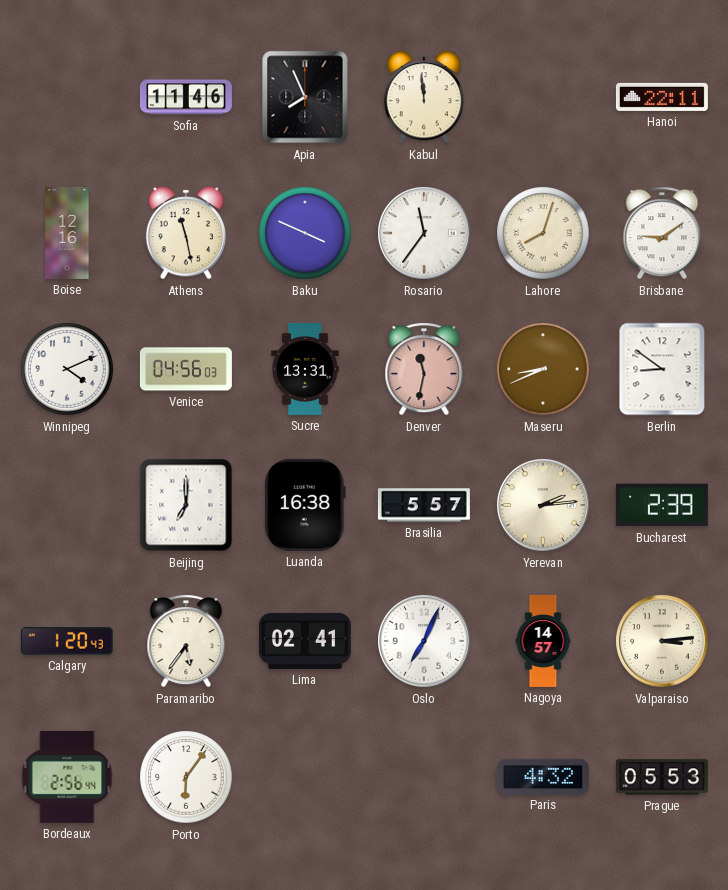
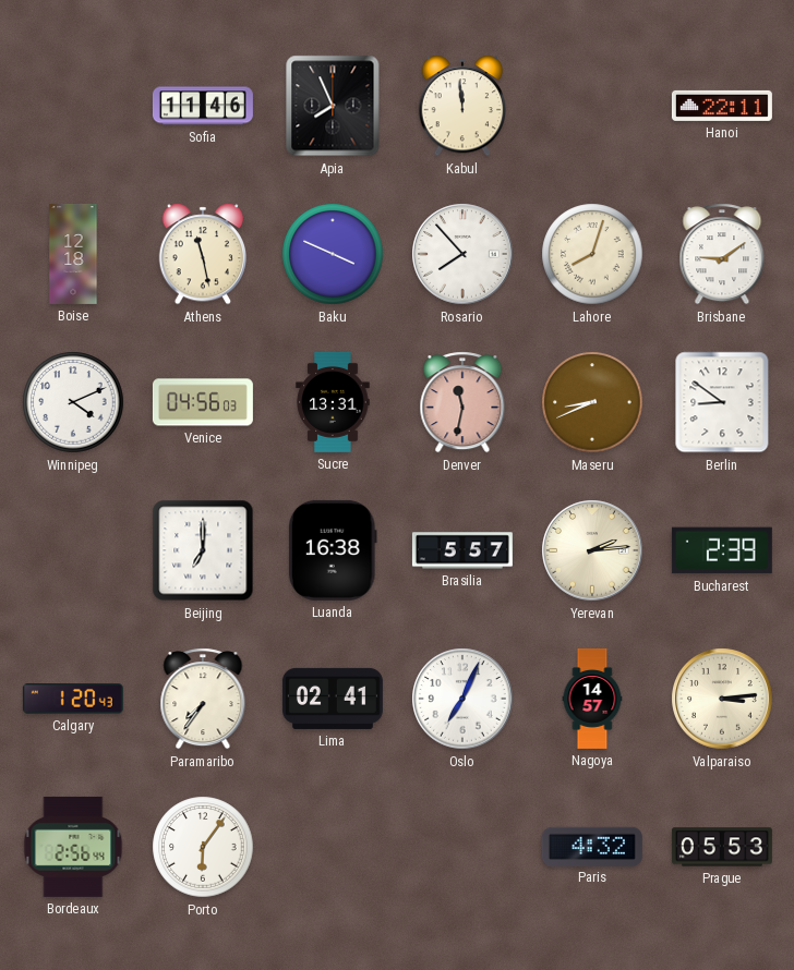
Boise: 12:16 -> 12:18 (73, 254)
Rosario: 11:36 -> 7:53 (462, 254)
Paramaribo: 5:36 -> 7:36 (203, 699)
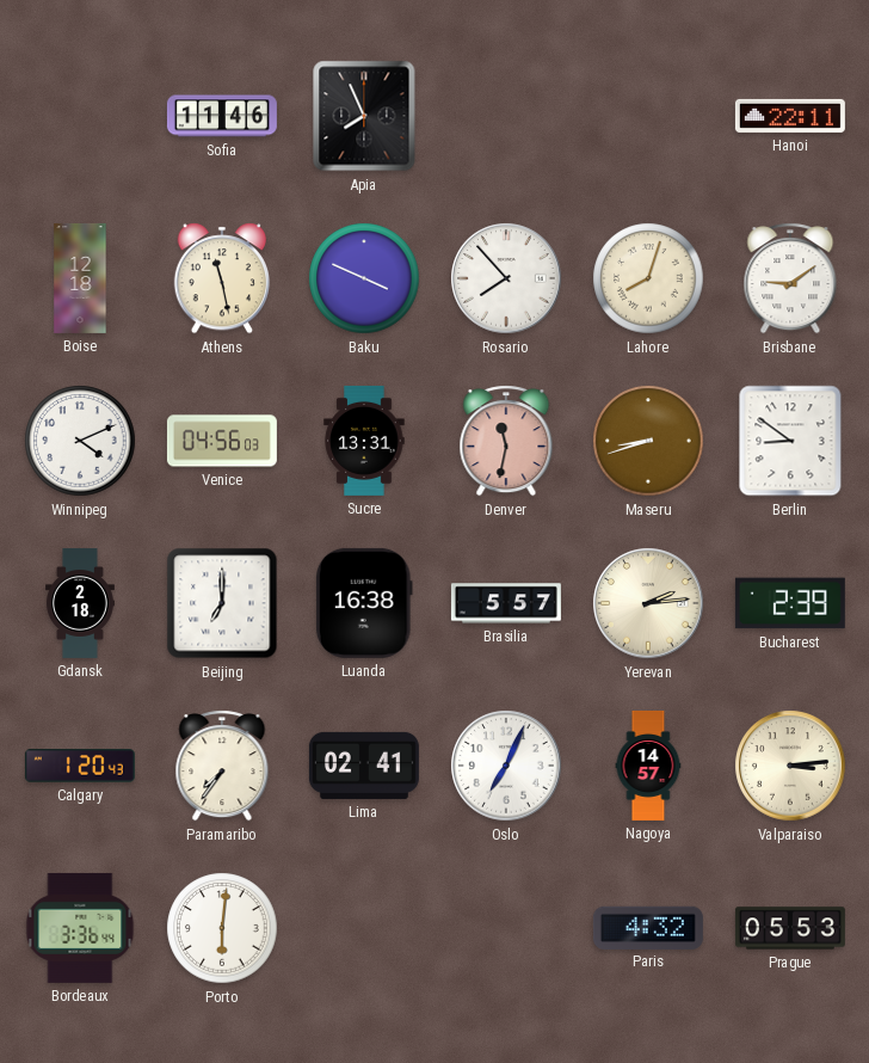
Kabul: 11:59 -> none (461, 106)
Maseru: 8:41 -> 8:42 (648, 441)
Gdansk: none -> 2:18 (80, 603)
Bordeaux: 2:56 -> 3:36 (80, 928)
Porto: 6:06 -> 6:01 (222, 928)
